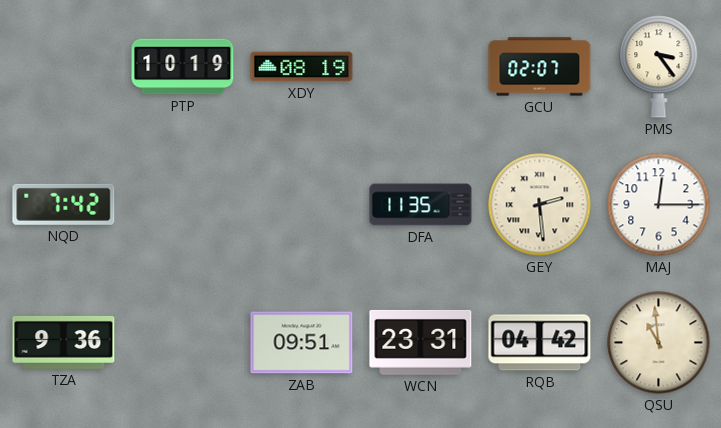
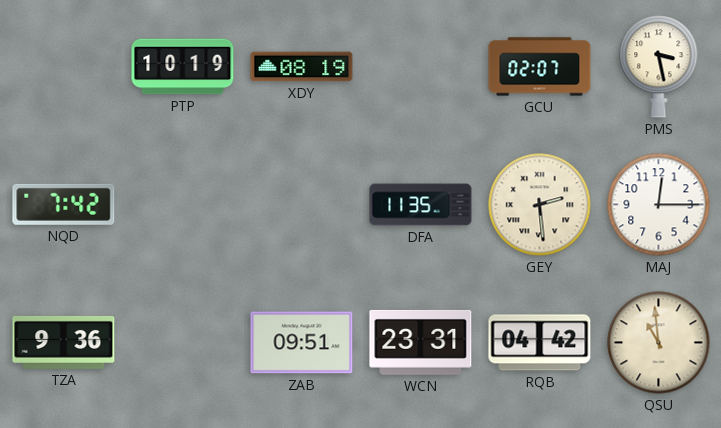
PMS: 3:24 -> 3:28 (659, 67)
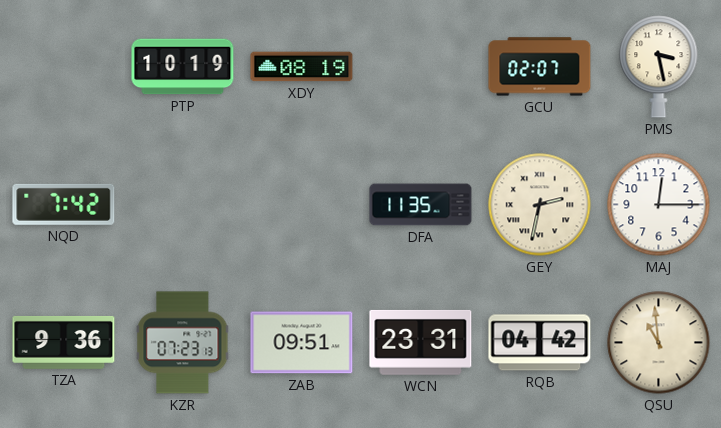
GEY: 2:29 -> 2:32 (540, 205)
KZR: none -> 07:23 (183, 343)
